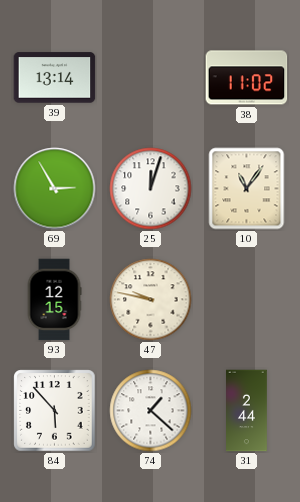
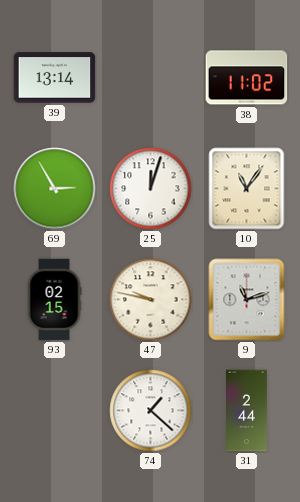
93: 12:15 -> 02:15 (54, 300)
9: none -> 11:12 (247, 300)
84: 5:53 -> none (55, 411)
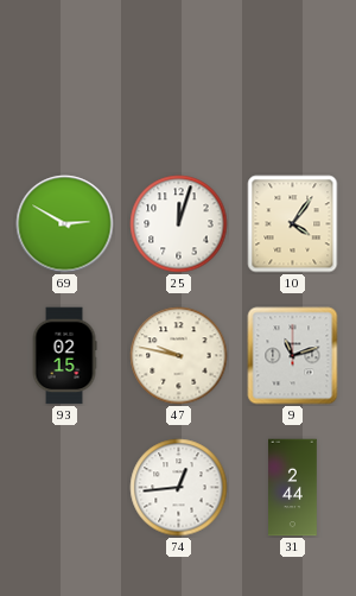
39: 13:14 -> none (55, 78)
38: 11:02 -> none (247, 78)
69: 2:55 -> 2:50 (65, 224)
10: 11:06 -> 4:06 (293, 224)
74: 1:22 -> 12:44 (179, 488)
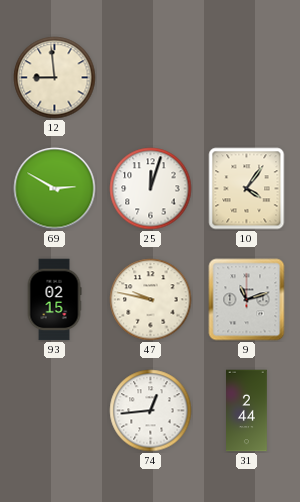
12: none -> 8:59 (55, 78)
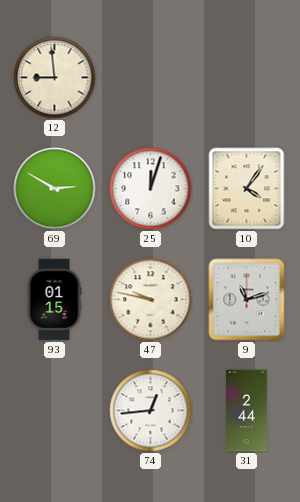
93: 02:15 -> 01:15 (54, 300)
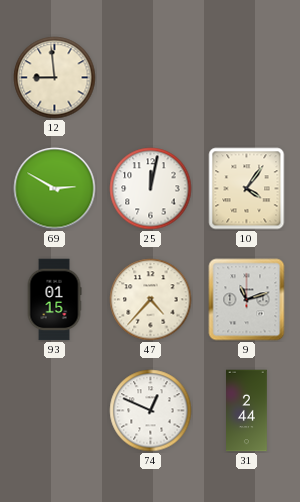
25: 12:03 -> 12:02 (151, 189)
47: 9:47 -> 4:37 (151, 300)
74: 12:44 -> 12:49 (151, 411)
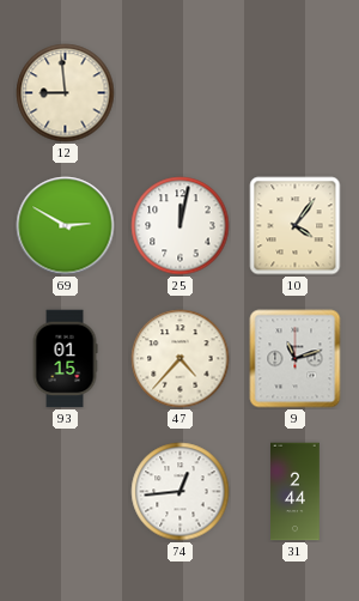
74: 12:49 -> 12:44 (181, 492)
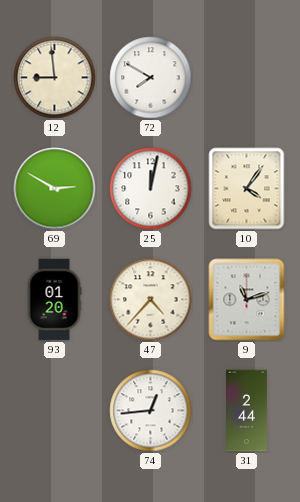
72: none -> 7:50 (151, 78)
93: 01:15 -> 01:20 (54, 300)
